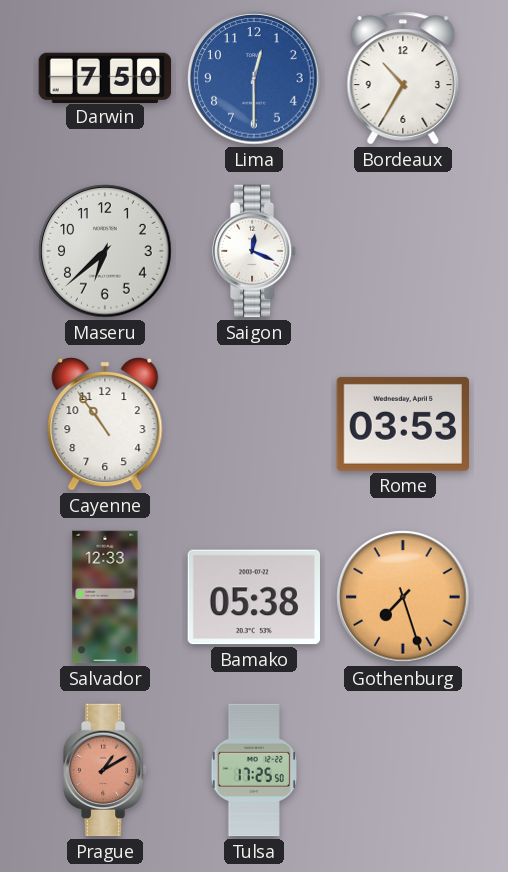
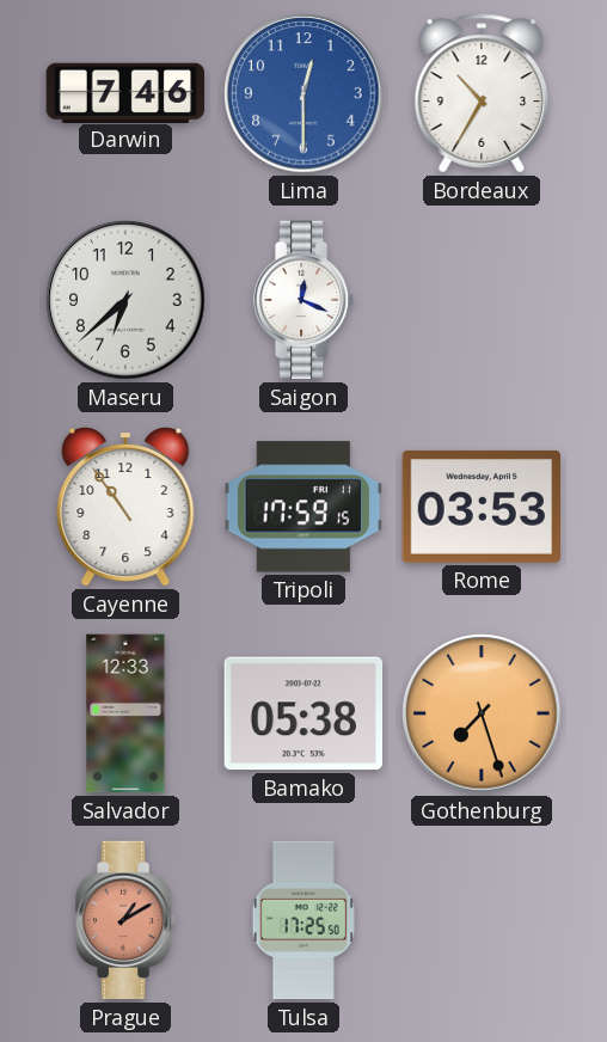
Darwin: 7:50 -> 7:46 (125, 92)
Tripoli: none -> 17:59 (302, 507)
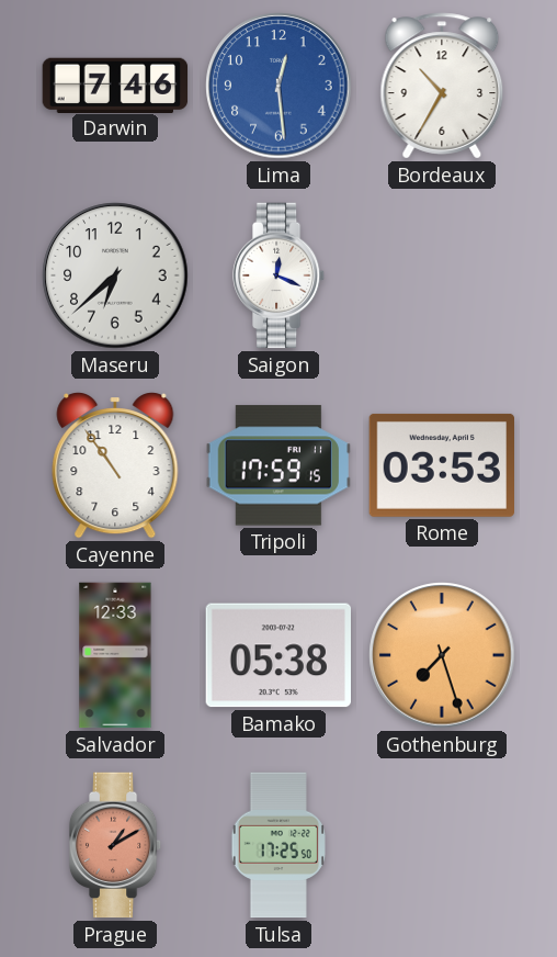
Lima: 12:30 -> 12:29 (278, 86)
